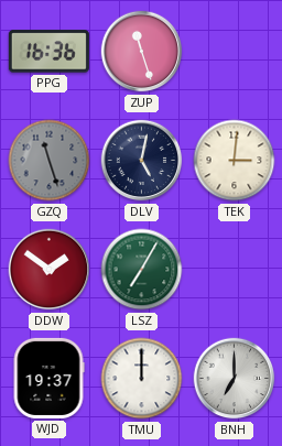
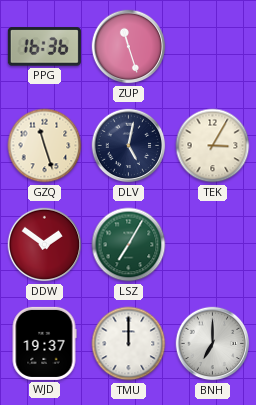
GZQ dial: grey -> cream (45, 146)
TEK: 3:01 -> 3:05 (213, 146)
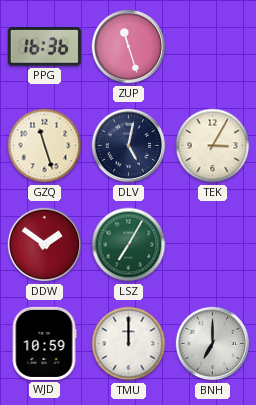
WJD: 19:37 -> 10:59 (44, 343)
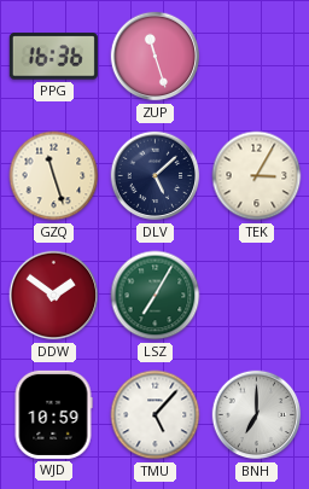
DLV: 5:02 -> 5:08 (156, 176)
TMU: 12:00 -> 5:07 (156, 415)
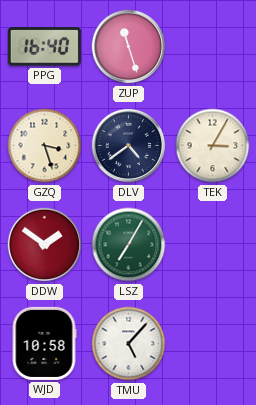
PPG: 16:36 -> 16:40 (44, 47)
GZQ: 11:27 -> 3:27 (45, 146)
DLV: 5:08 -> 4:39 (129, 146)
WJD: 10:59 -> 10:58 (44, 343)
BNH: 7:00 -> none (257, 415)
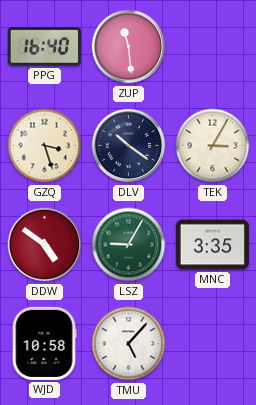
ZUP: 11:27 -> 11:29 (129, 47)
DLV: 4:39 -> 10:21 (129, 146)
DDW: 1:51 -> 4:51 (45, 245)
LSZ: 7:05 -> 9:05 (129, 245)
MNC: none -> 3:35 (212, 245)
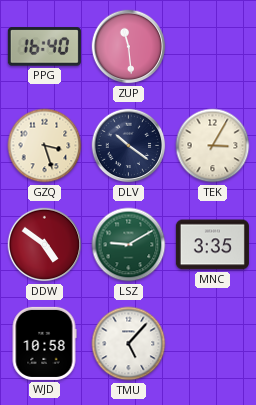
LSZ: 9:05 -> 9:10 (129, 245)
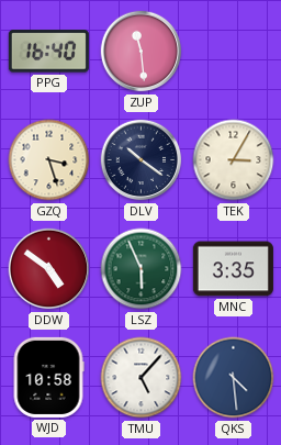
LSZ: 9:10 -> 5:56 (142, 269)
QKS: none -> 4:29 (234, 378)
